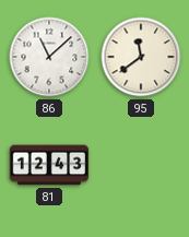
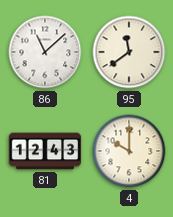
4: none -> 10:00 (129, 151)
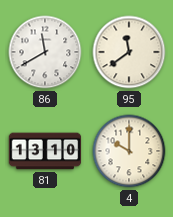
86: 11:08 -> 11:40 (45, 52)
81: 12:43 -> 13:10 (45, 151)
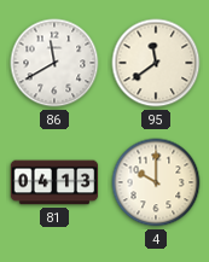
81: 13:10 -> 04:13 (54, 182)
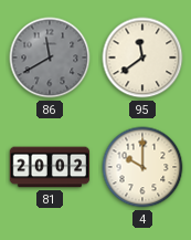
86 dial: white -> grey (50, 58)
81: 04:13 -> 20:02 (50, 167)
